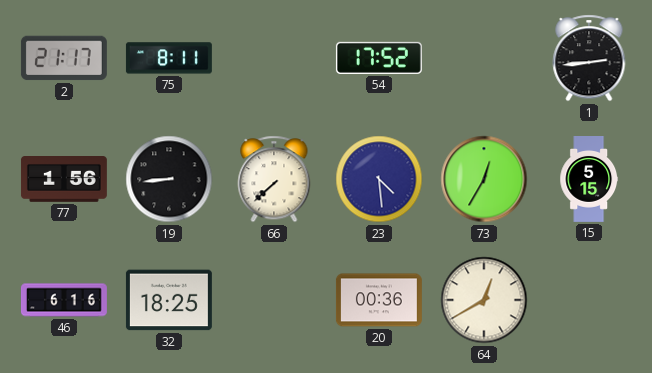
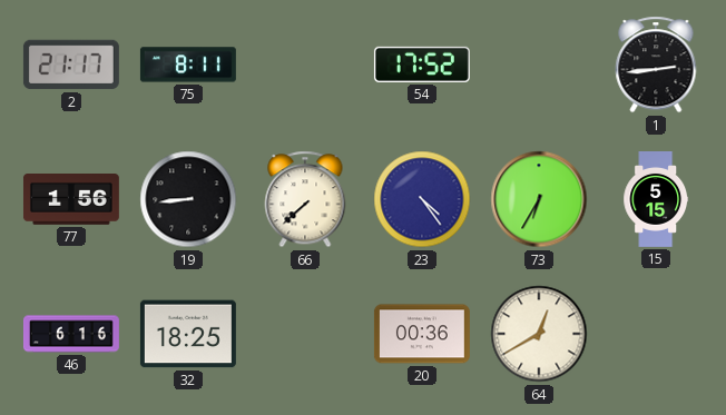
23: 4:29 -> 4:24 (422, 199)
73: 12:35 -> 6:35 (539, 199)
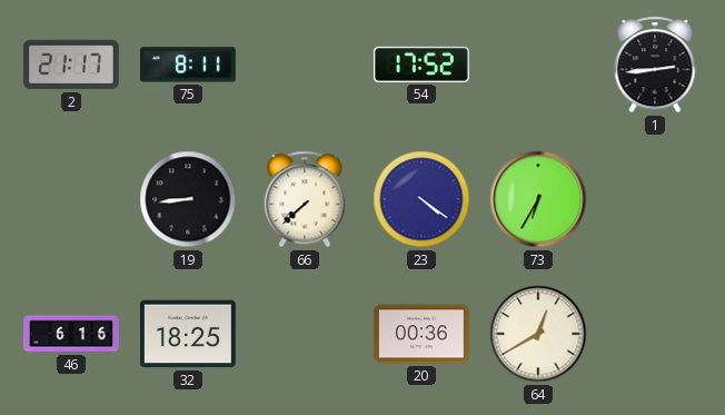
77: 1:56 -> none (71, 200)
23: 4:24 -> 4:21 (421, 199)
15: 5:15 -> none (656, 200)
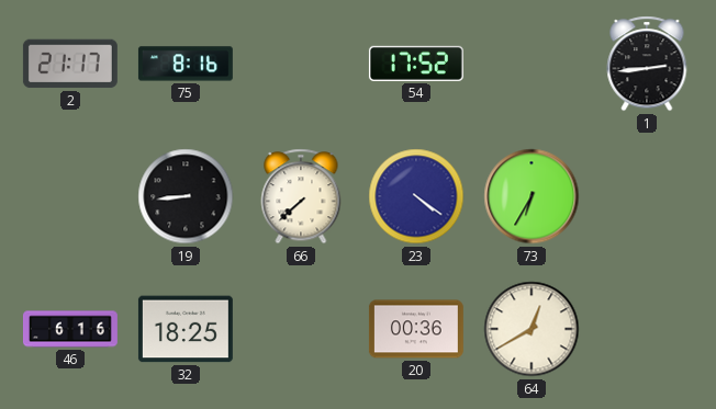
75: 8:11 -> 8:16 (186, 64)
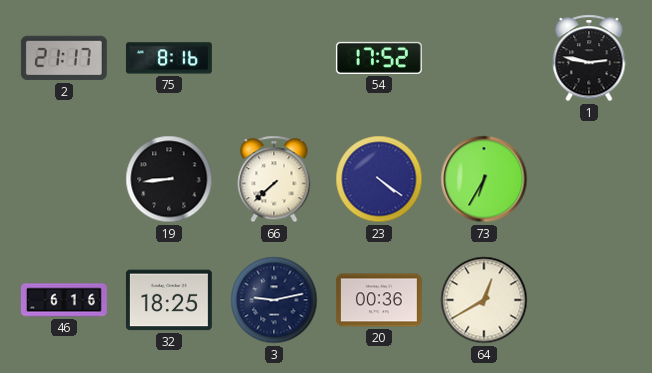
1: 2:44 -> 2:47 (589, 58)
3: none -> 9:13 (274, 300)
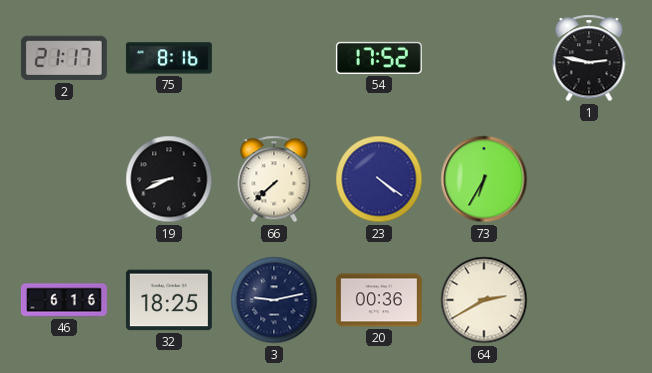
19: 8:44 -> 8:41 (169, 179)
64: 12:40 -> 2:40 (484, 300)
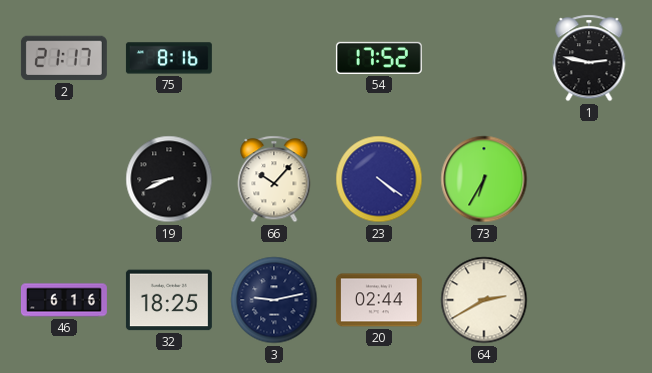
66: 7:38 -> 10:07 (274, 179)
20: 00:36 -> 02:44 (379, 300)
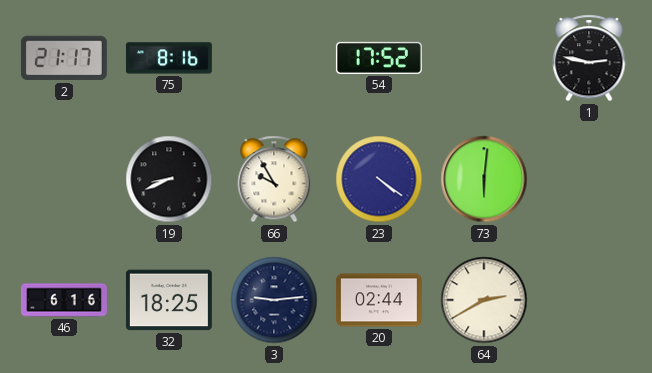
66: 10:07 -> 9:55 (274, 179)
73: 6:35 -> 6:01 (484, 179)
3: 9:13 -> 9:14 (274, 300)
